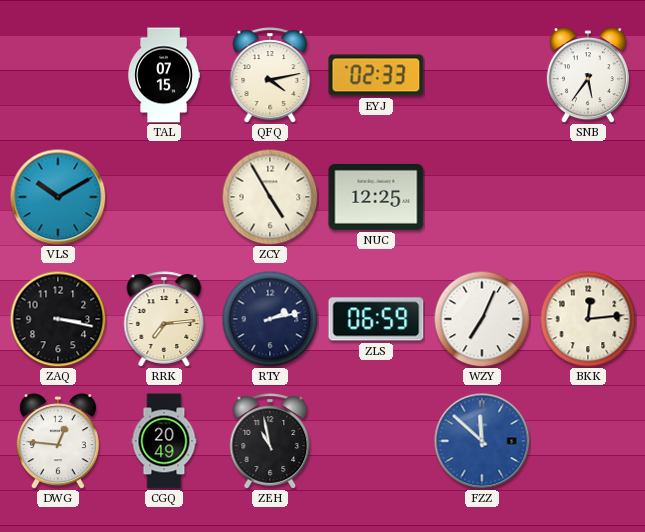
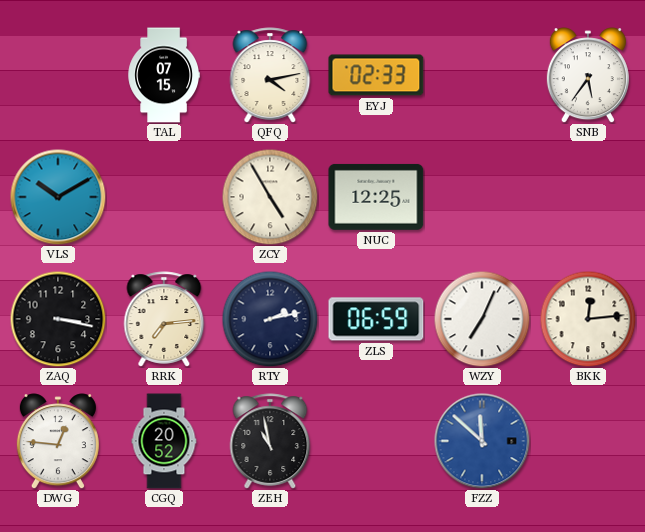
CGQ: 20:49 -> 20:52 (164, 441)
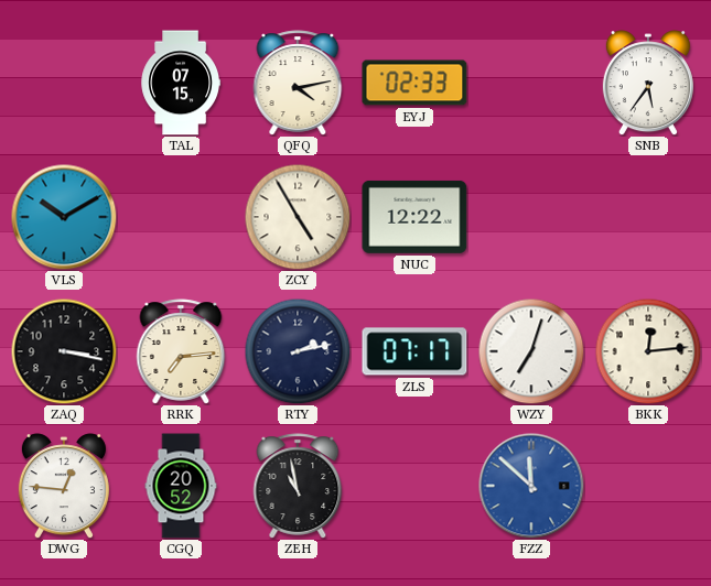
NUC: 12:25 -> 12:22 (414, 217)
ZLS: 06:59 -> 07:17 (414, 351)
WZY: 7:04 -> 7:03 (531, 351)
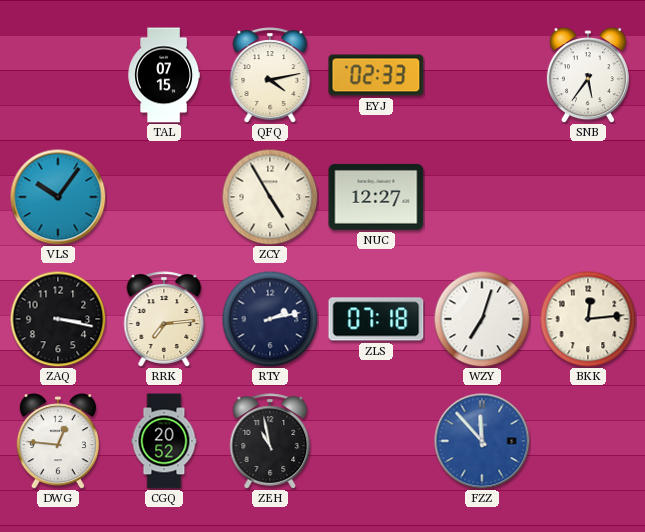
VLS: 10:10 -> 10:06 (58, 197)
NUC: 12:22 -> 12:27 (376, 197)
ZLS: 07:17 -> 07:18 (376, 319)
FZZ: 11:52 -> 11:53 (482, 441)
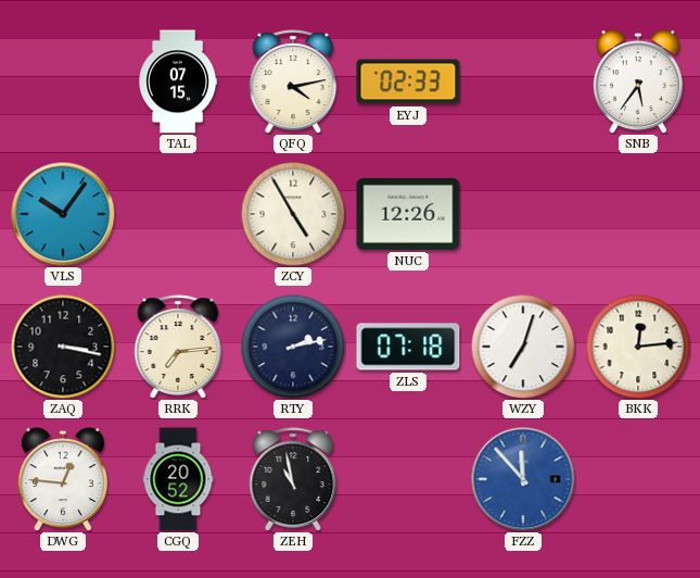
NUC: 12:27 -> 12:26 (408, 214)
